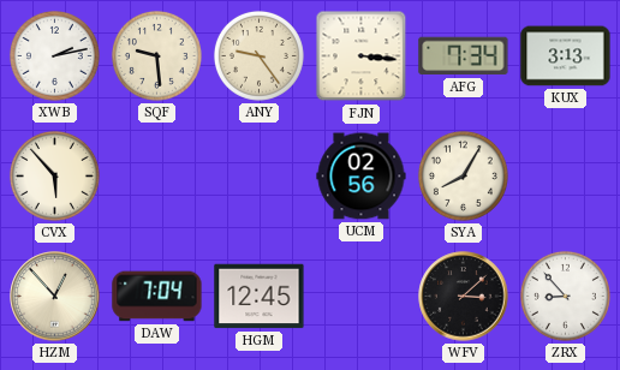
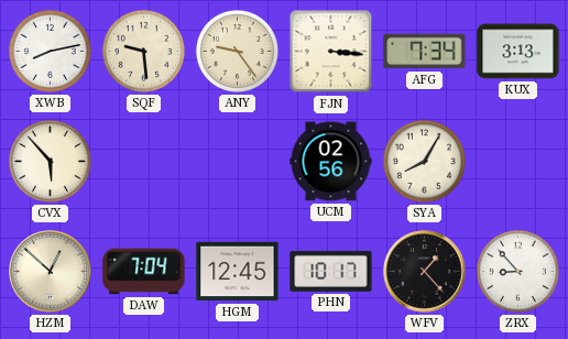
XWB: 2:13 -> 8:13 (50, 51)
HZM: 12:53 -> 12:52 (51, 272)
PHN: none -> 10:17 (331, 271)
WFV: 3:08 -> 1:23 (425, 272)
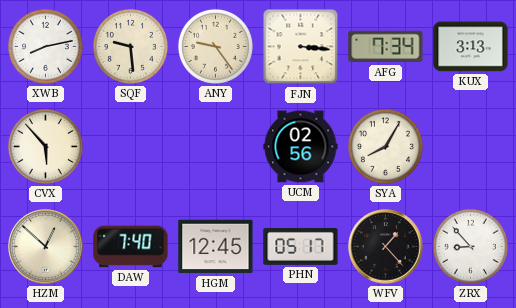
DAW: 7:04 -> 7:40 (131, 247)
PHN: 10:17 -> 05:17 (301, 246)
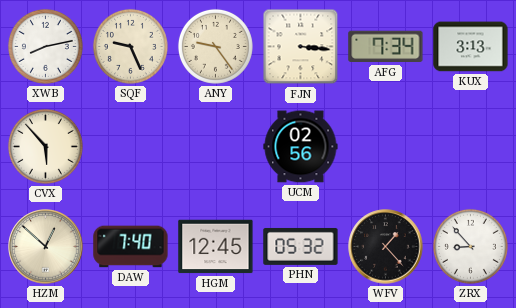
SQF: 9:29 -> 9:26 (130, 46)
SYA: 8:05 -> none (385, 146)
PHN: 05:17 -> 05:32 (301, 246)
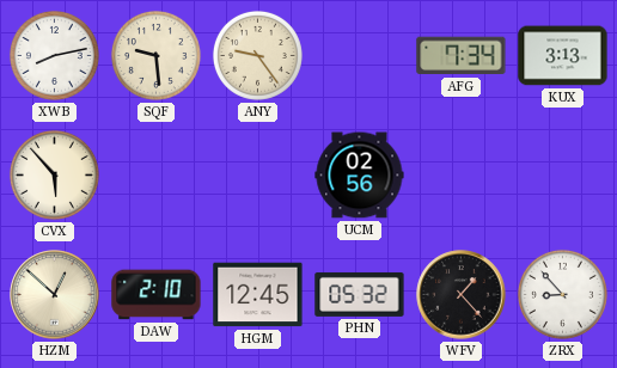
SQF: 9:26 -> 9:29 (155, 55)
FJN: 3:16 -> none (301, 47)
DAW: 7:40 -> 2:10 (157, 295)
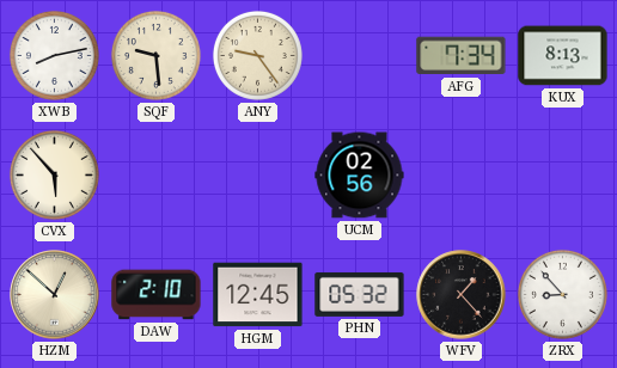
KUX: 3:13 -> 8:13 (563, 56)
